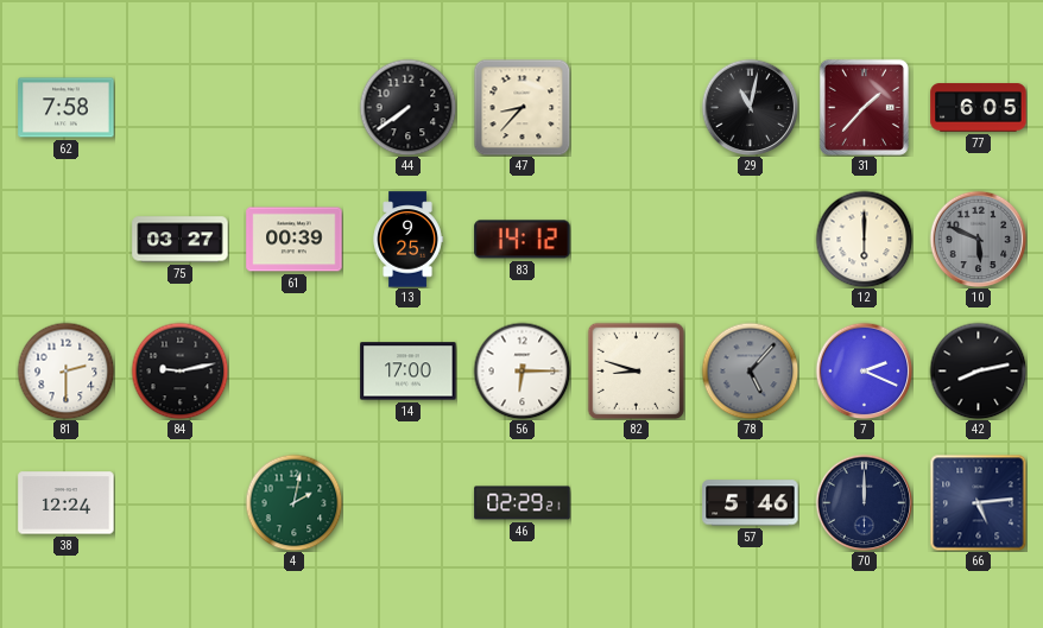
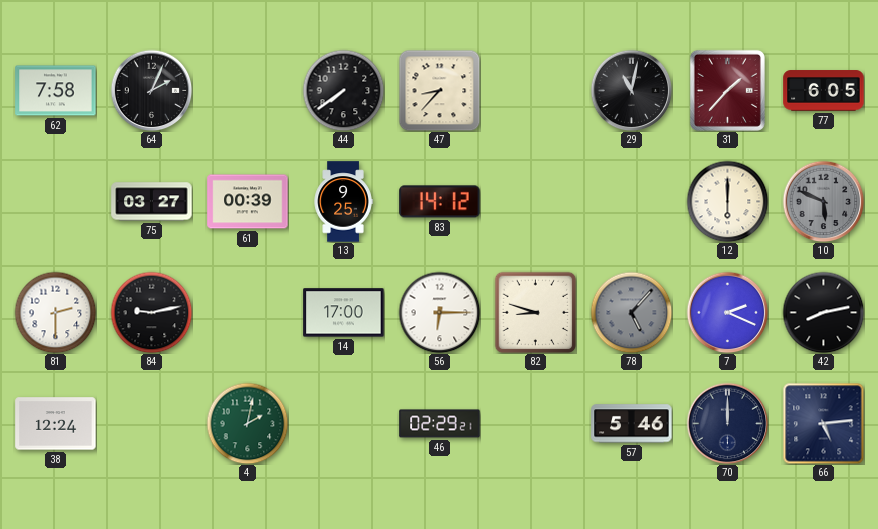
64: none -> 2:04 (151, 90)
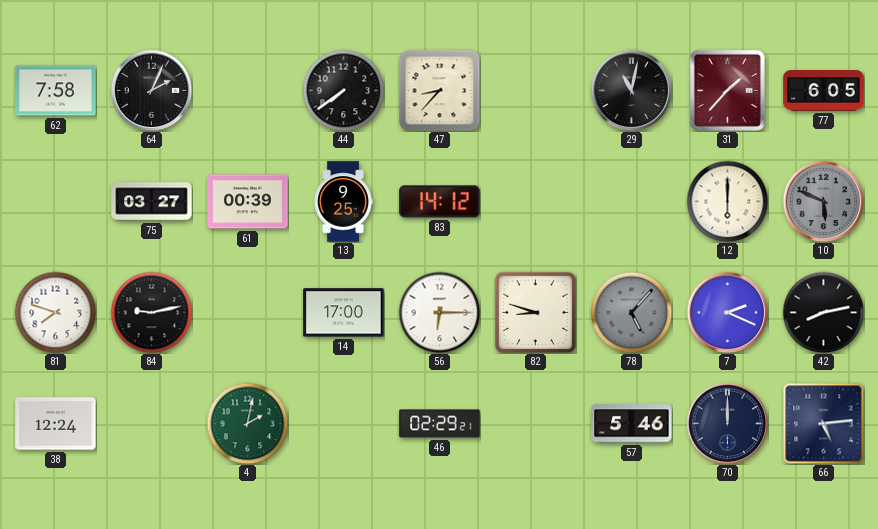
81: 2:30 -> 7:48 (55, 312)
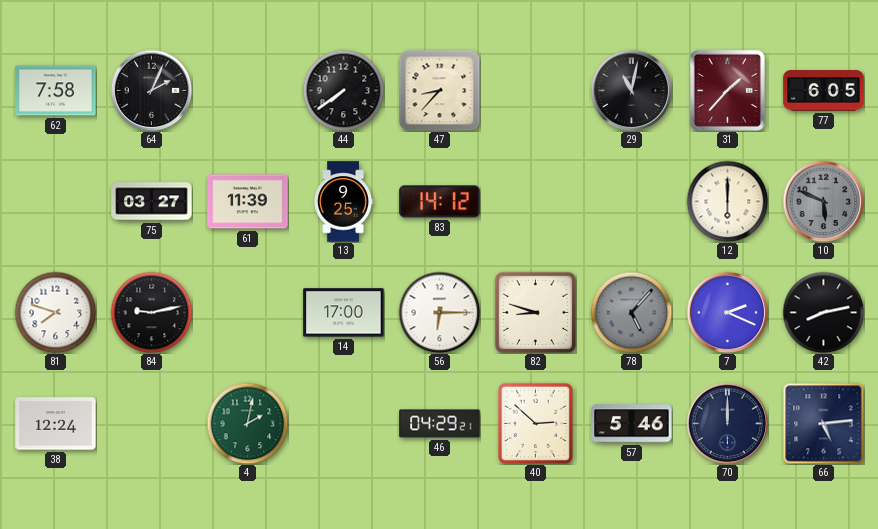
61: 00:39 -> 11:39 (248, 202)
46: 02:29 -> 04:29 (440, 424)
40: none -> 2:52 (535, 423)
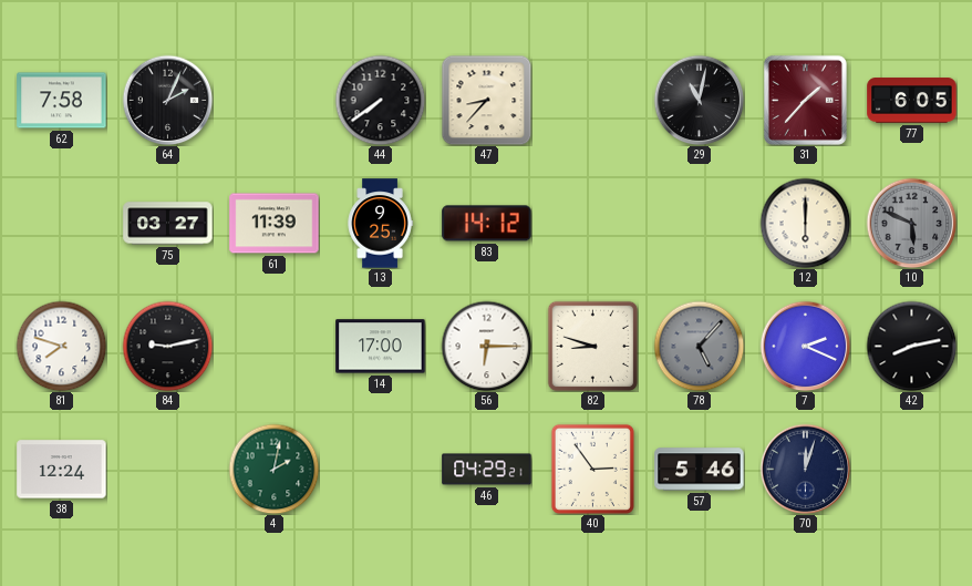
40: 2:52 -> 2:54 (592, 469)
70: 12:00 -> 12:03 (805, 469)
66: 5:14 -> none (823, 423)
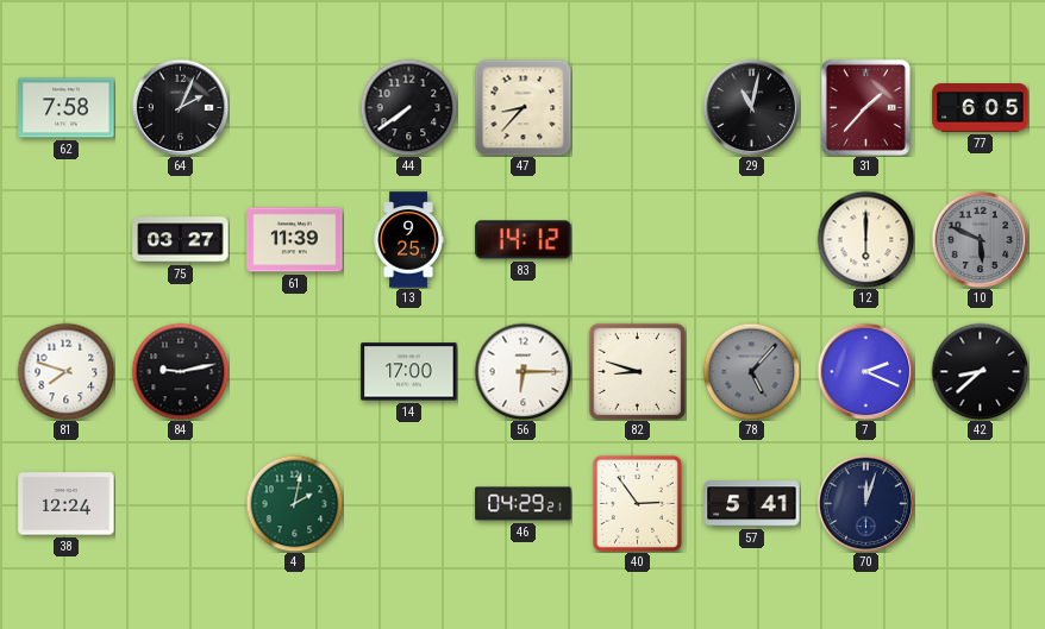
42: 8:13 -> 8:38 (980, 371)
57: 5:46 -> 5:41 (752, 504)
